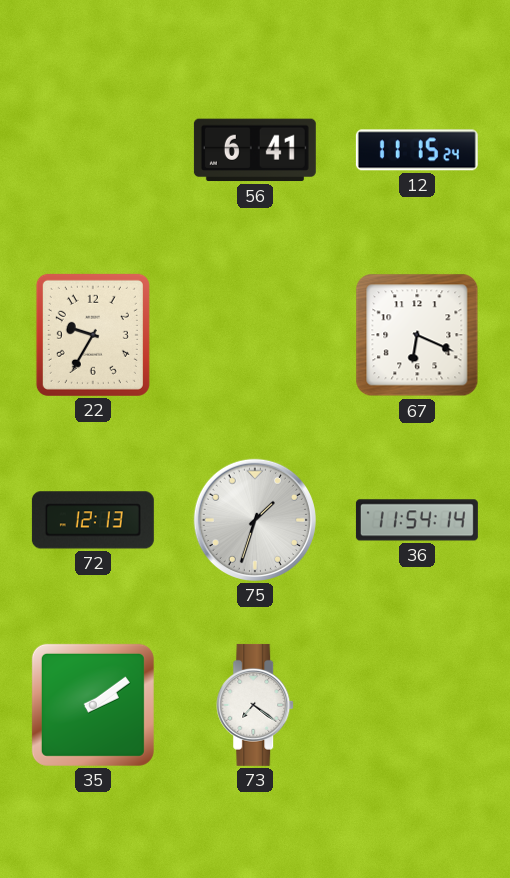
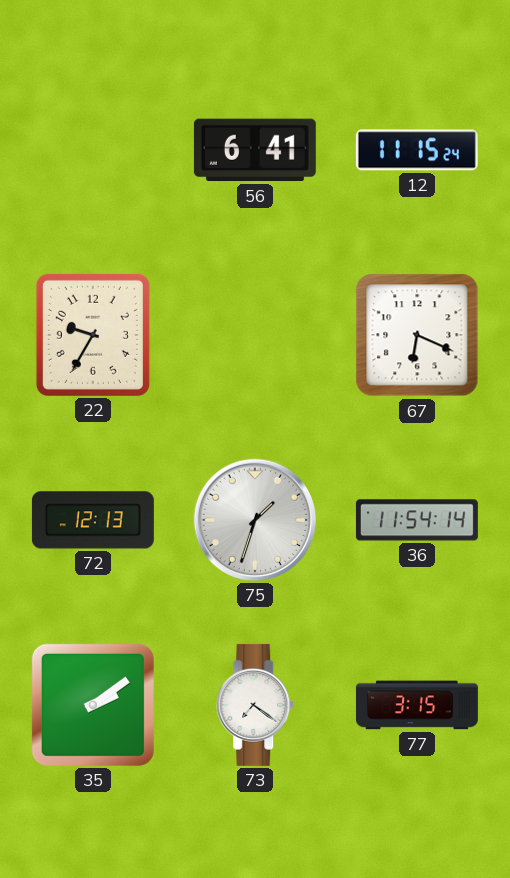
77: none -> 3:15 (417, 705)
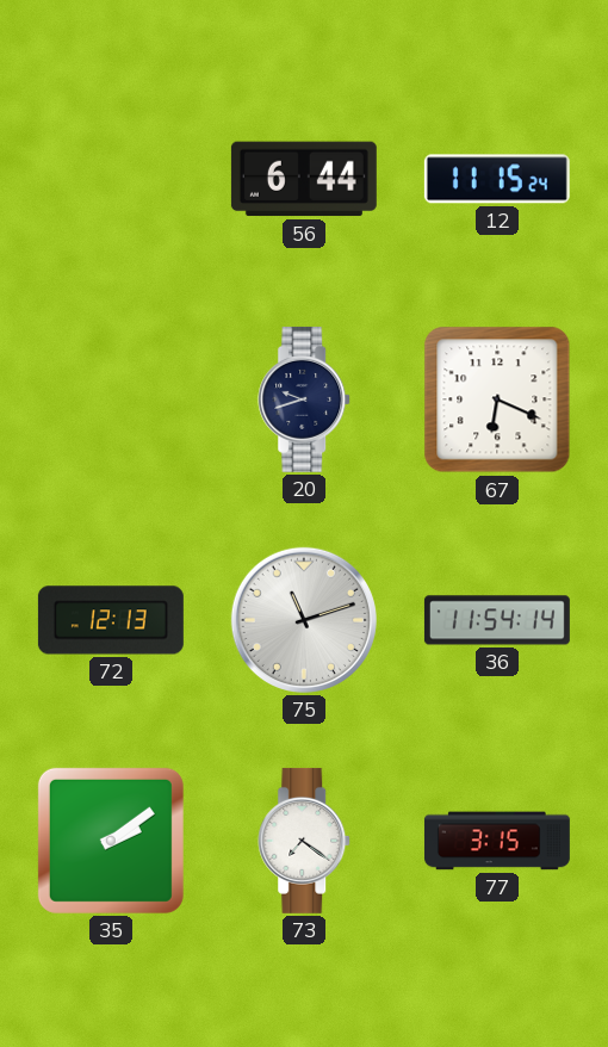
56: 6:41 -> 6:44 (304, 179)
22: 9:35 -> none (93, 335)
20: none -> 9:42 (305, 399)
75: 1:33 -> 11:12 (304, 620)
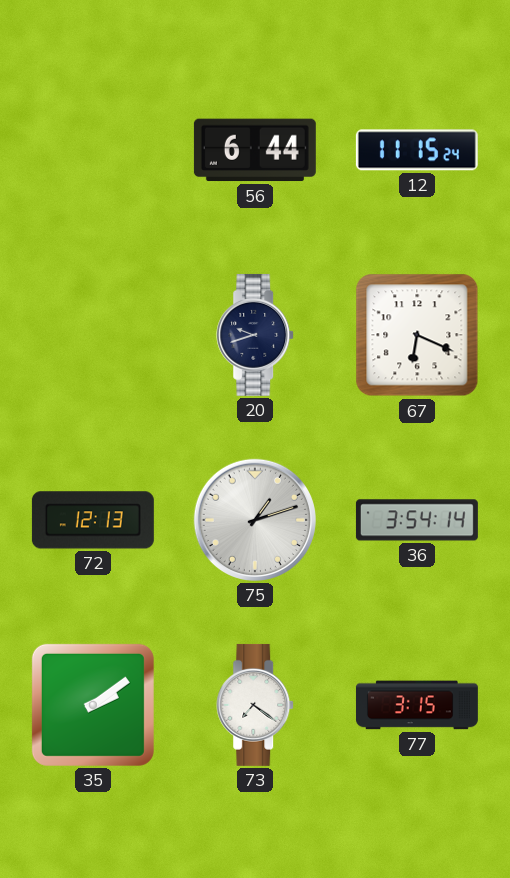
75: 11:12 -> 1:12 (255, 520)
36: 11:54 -> 3:54 (417, 520)
